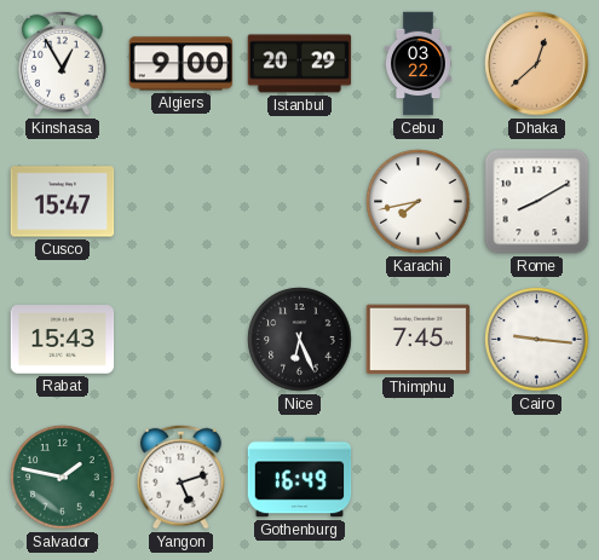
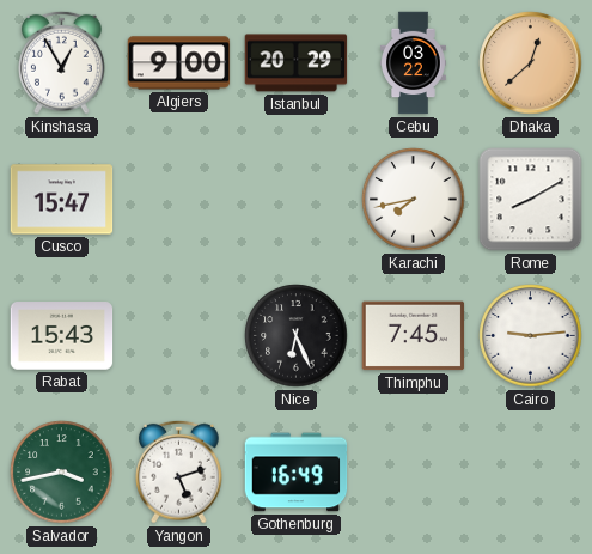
Cairo: 9:16 -> 9:14 (531, 336)
Salvador: 1:47 -> 3:43 (62, 473)
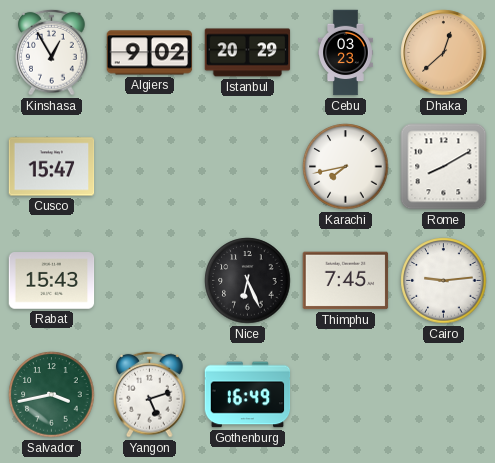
Algiers: 9:00 -> 9:02 (150, 53)
Cebu: 03:22 -> 03:23 (346, 53)
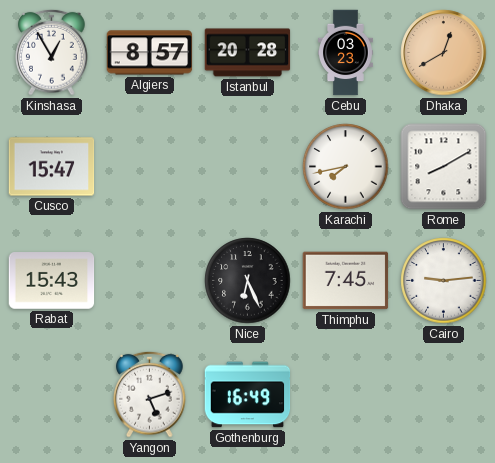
Algiers: 9:02 -> 8:57 (150, 53)
Istanbul: 20:29 -> 20:28 (248, 53)
Dhaka: 12:38 -> 12:40 (444, 53)
Salvador: 3:43 -> none (52, 395)
